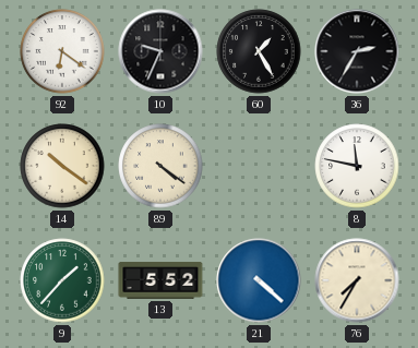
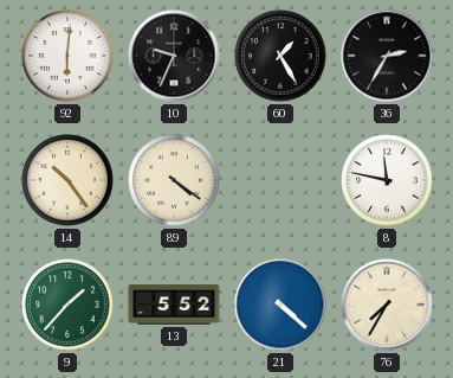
92: 6:21 -> 6:01 (67, 56)
14: 10:21 -> 10:24 (67, 180)
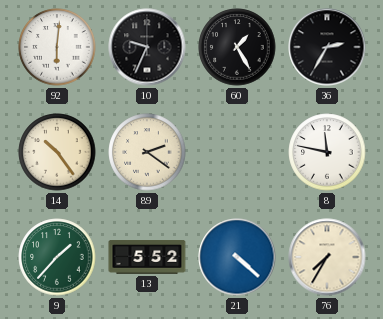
89: 4:21 -> 2:21 (147, 152)
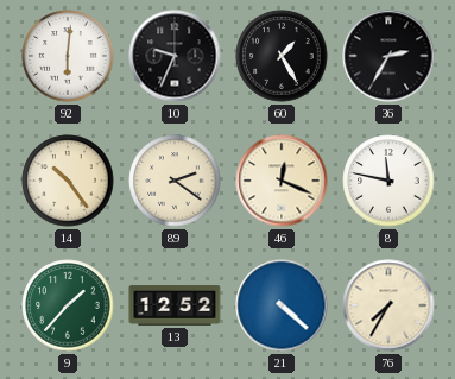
46: none -> 12:19 (282, 181)
13: 5:52 -> 12:52 (175, 307)
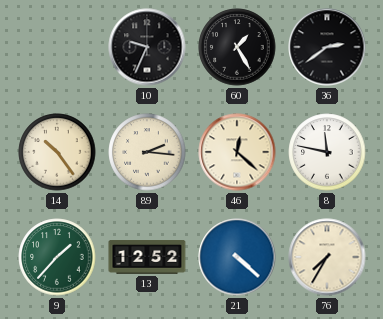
92: 6:01 -> none (68, 56)
36: 2:35 -> 2:39 (327, 47)
89: 2:21 -> 2:16 (147, 152)
46: 12:19 -> 12:22 (237, 152)
